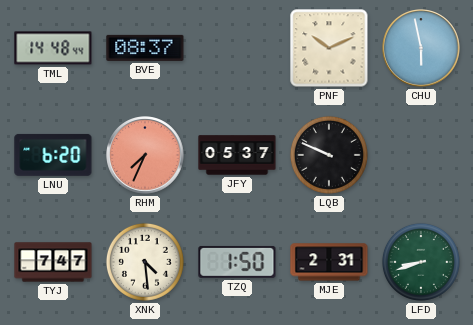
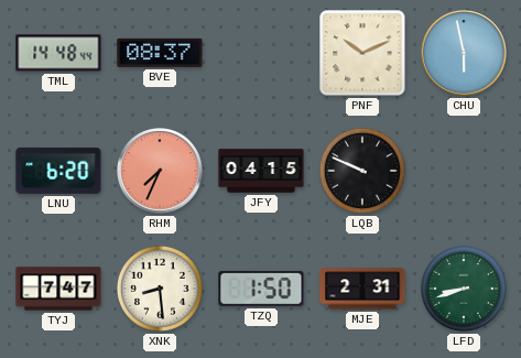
JFY: 05:37 -> 04:15 (261, 171)
XNK: 4:29 -> 8:29 (160, 289)
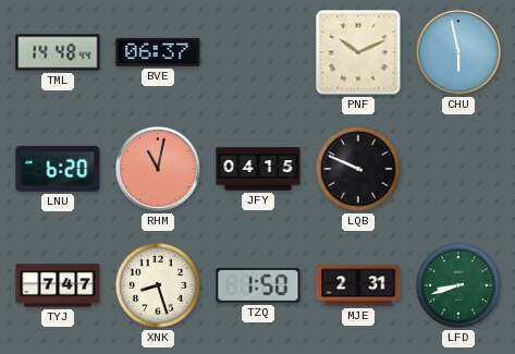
BVE: 08:37 -> 06:37 (158, 52)
RHM: 7:34 -> 11:02 (158, 169)
XNK: 8:29 -> 8:27 (158, 285)
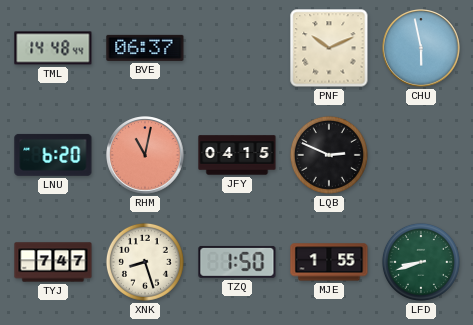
LQB: 9:49 -> 2:49 (329, 155)
MJE: 2:31 -> 1:55 (329, 262)
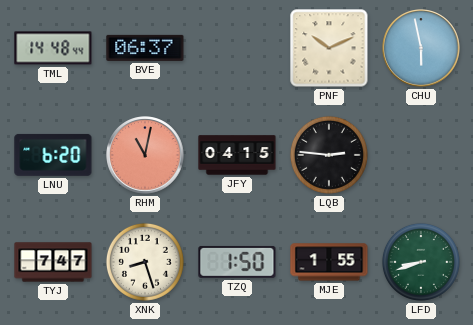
LQB: 2:49 -> 2:46 (329, 155)
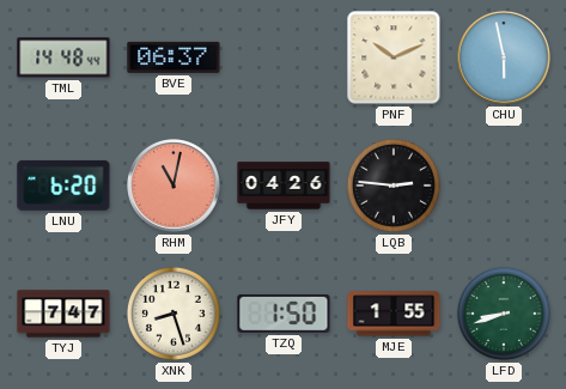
JFY: 04:15 -> 04:26 (284, 186)
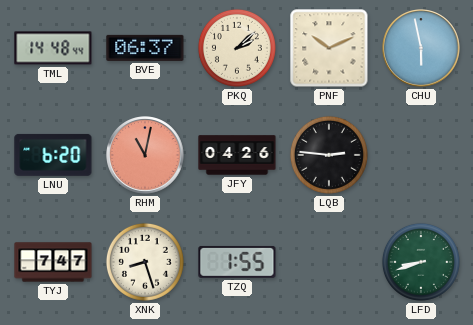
PKQ: none -> 2:08 (237, 48)
TZQ: 1:50 -> 1:55 (237, 262)
MJE: 1:55 -> none (394, 314)
